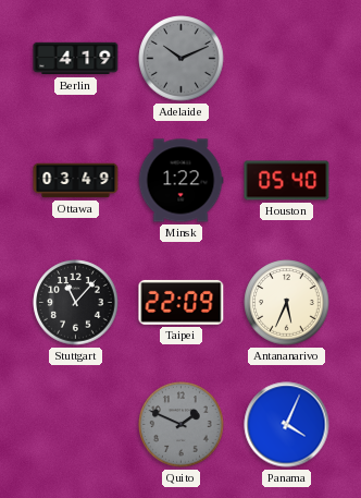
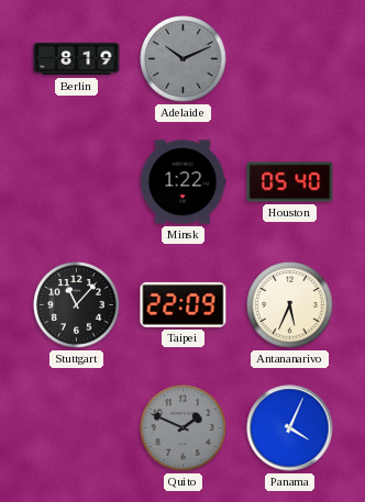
Berlin: 4:19 -> 8:19 (77, 59)
Ottawa: 03:49 -> none (76, 181)
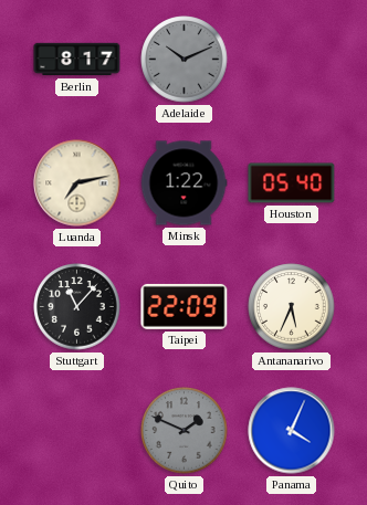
Berlin: 8:19 -> 8:17 (77, 60)
Luanda: none -> 7:13 (77, 183)
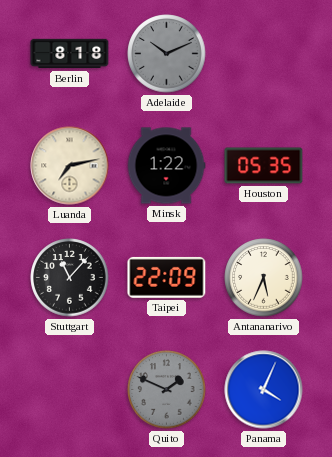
Berlin: 8:17 -> 8:18 (70, 54)
Houston: 05:40 -> 05:35 (264, 166)
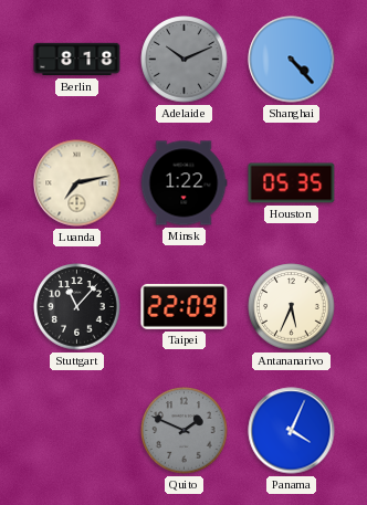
Shanghai: none -> 4:23 (292, 60)
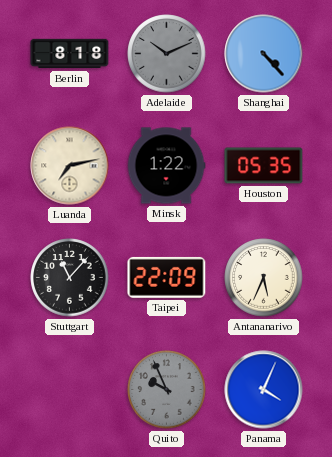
Quito: 1:49 -> 9:56 (167, 390)
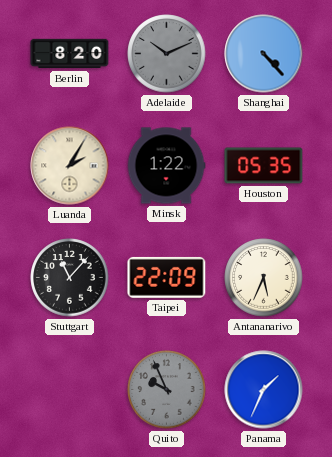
Berlin: 8:18 -> 8:20 (70, 54)
Luanda: 7:13 -> 2:05 (70, 166)
Panama: 4:04 -> 1:34 (264, 390)
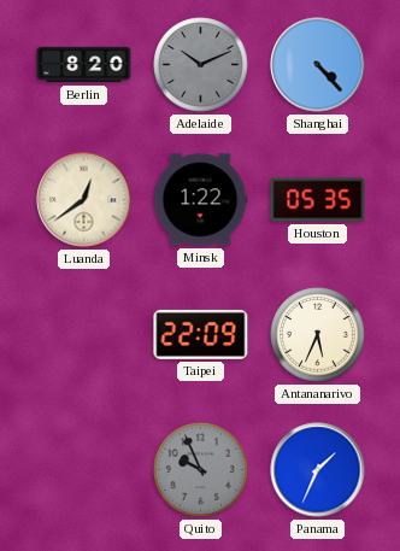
Luanda: 2:05 -> 12:39 (84, 200)
Stuttgart: 11:07 -> none (70, 278)
